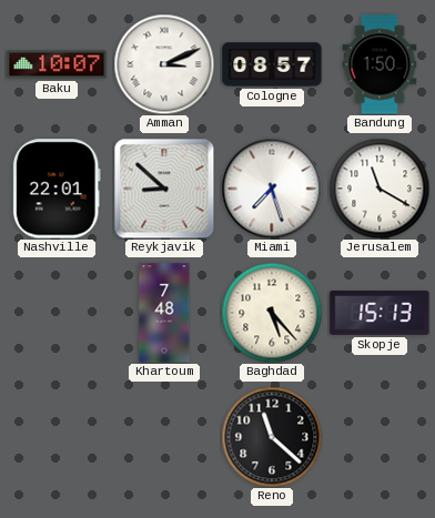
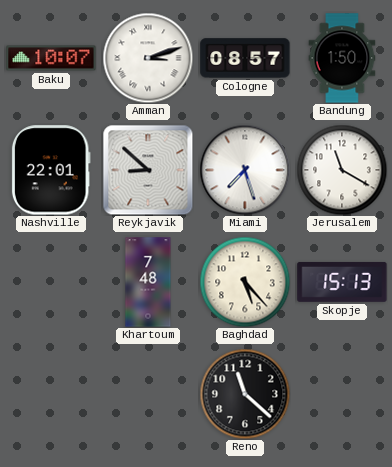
Amman: 3:11 -> 3:12 (148, 58)
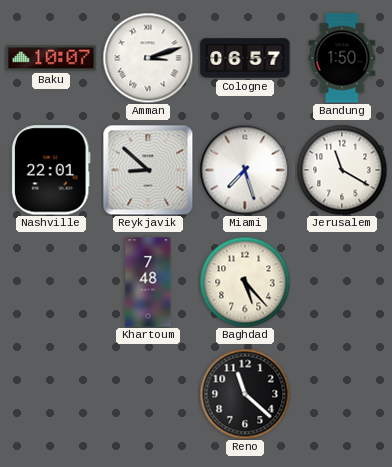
Cologne: 08:57 -> 06:57 (245, 58)
Skopje: 15:13 -> none (342, 282)
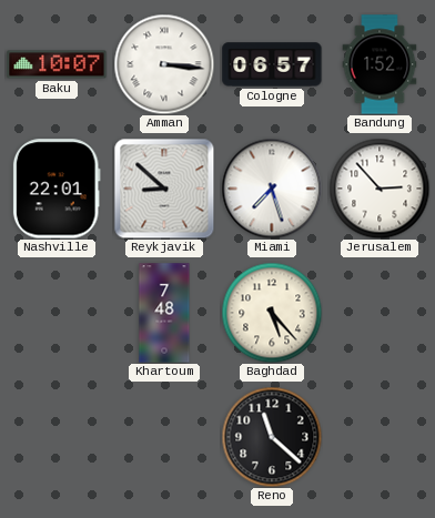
Amman: 3:12 -> 3:16 (164, 64)
Bandung: 1:50 -> 1:52 (380, 64)
Jerusalem: 11:20 -> 2:53 (380, 189)
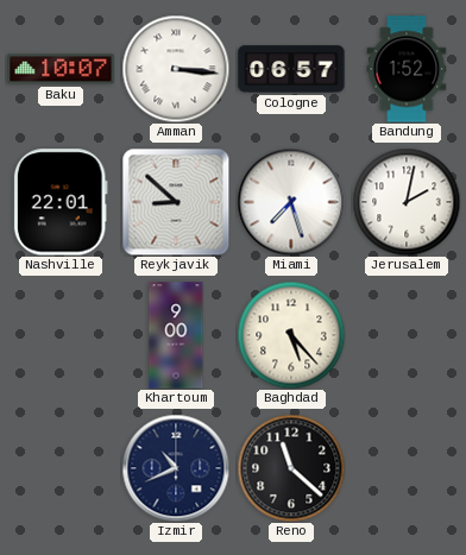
Jerusalem: 2:53 -> 2:02 (407, 202)
Khartoum: 7:48 -> 9:00 (176, 335)
Izmir: none -> 10:41 (176, 468)
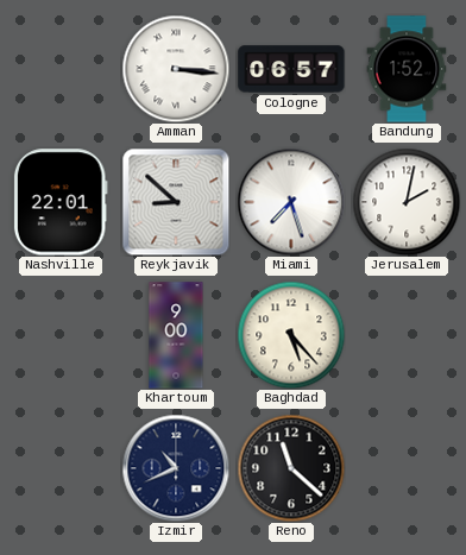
Baku: 10:07 -> none (61, 69)
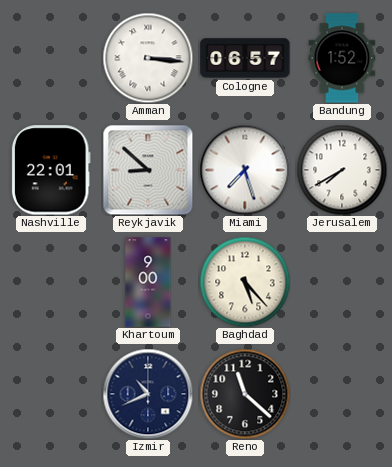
Jerusalem: 2:02 -> 7:40 (342, 170)
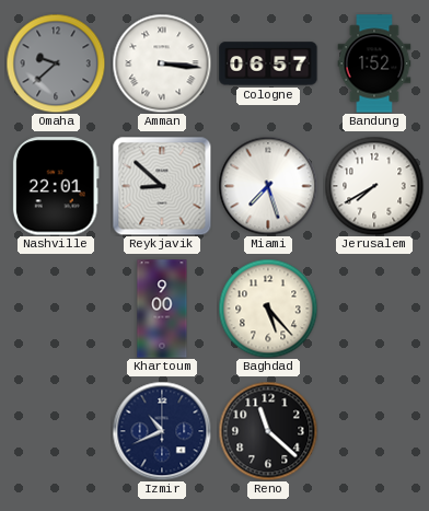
Omaha: none -> 9:38 (56, 63)
